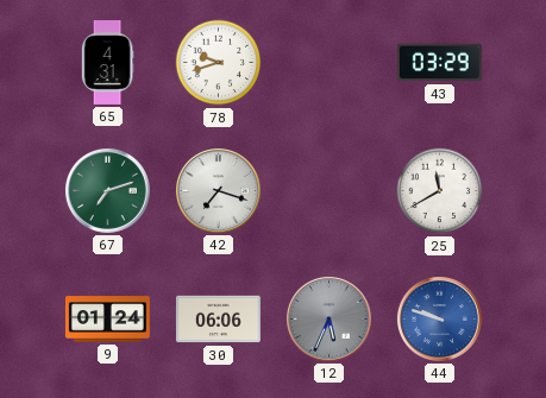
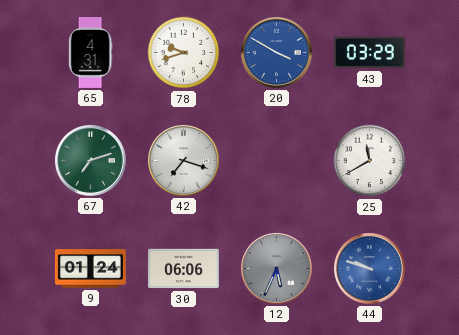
20: none -> 3:50 (276, 52)
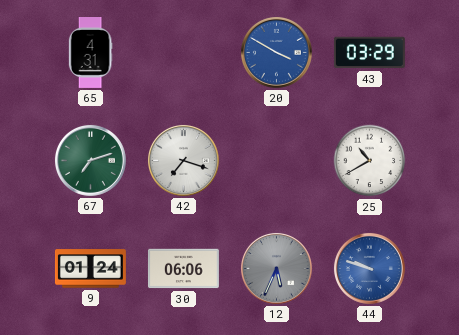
78: 9:42 -> none (184, 53)
25: 11:40 -> 10:40 (370, 161)
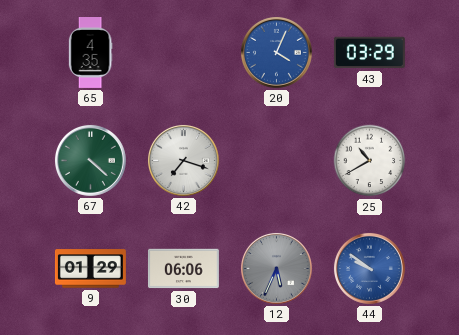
65: 4:31 -> 4:35 (90, 53)
20: 3:50 -> 4:04 (276, 52)
67: 7:12 -> 4:22 (90, 160)
9: 01:24 -> 01:29 (90, 269)
44: 9:48 -> 9:51 (369, 268)
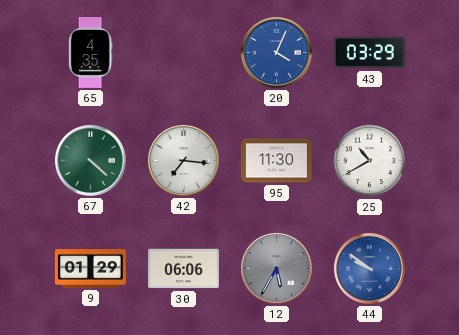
42: 7:18 -> 7:16 (183, 160)
95: none -> 11:30 (276, 161)
12: 5:34 -> 5:35 (276, 268)
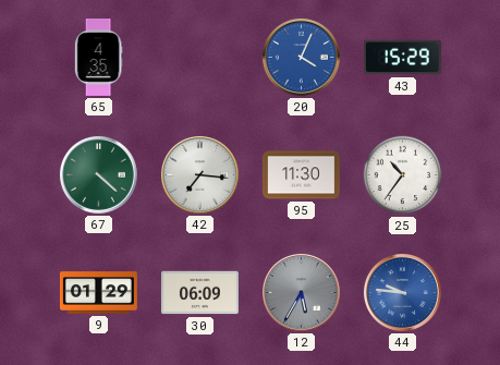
43: 03:29 -> 15:29 (402, 58)
25: 10:40 -> 10:36 (403, 175)
30: 06:06 -> 06:09 (199, 293)
44: 9:51 -> 9:46 (402, 292)
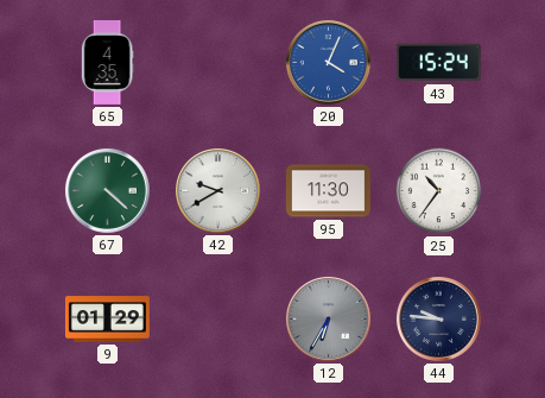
43: 15:29 -> 15:24 (438, 63)
42: 7:16 -> 9:40 (217, 190)
30: 06:09 -> none (199, 293)
12: 5:35 -> 6:35 (328, 318)
44 dial: blue -> navy (438, 318)
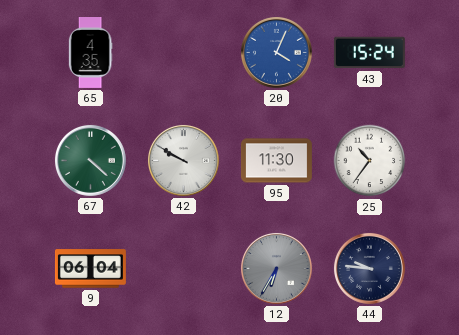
42: 9:40 -> 9:50 (183, 160)
9: 01:29 -> 06:04 (90, 269)
